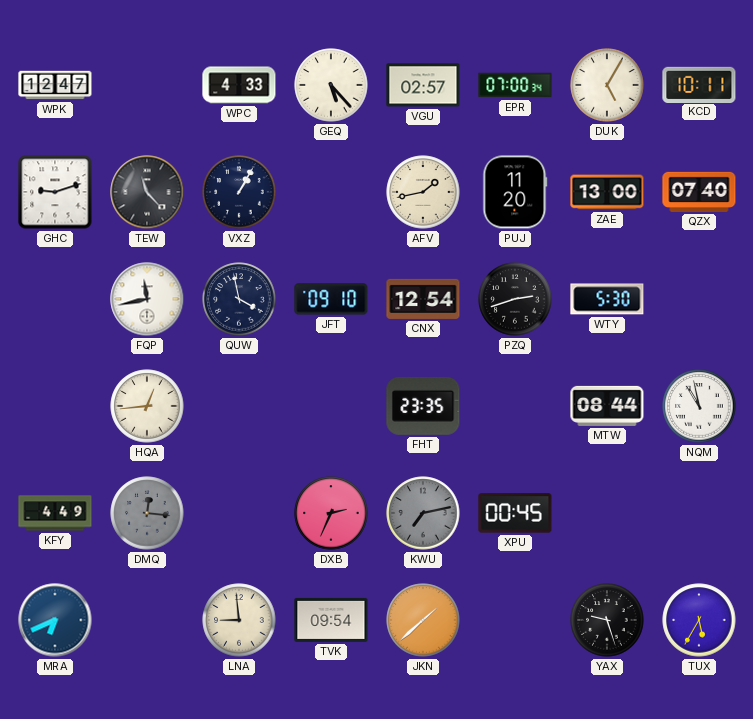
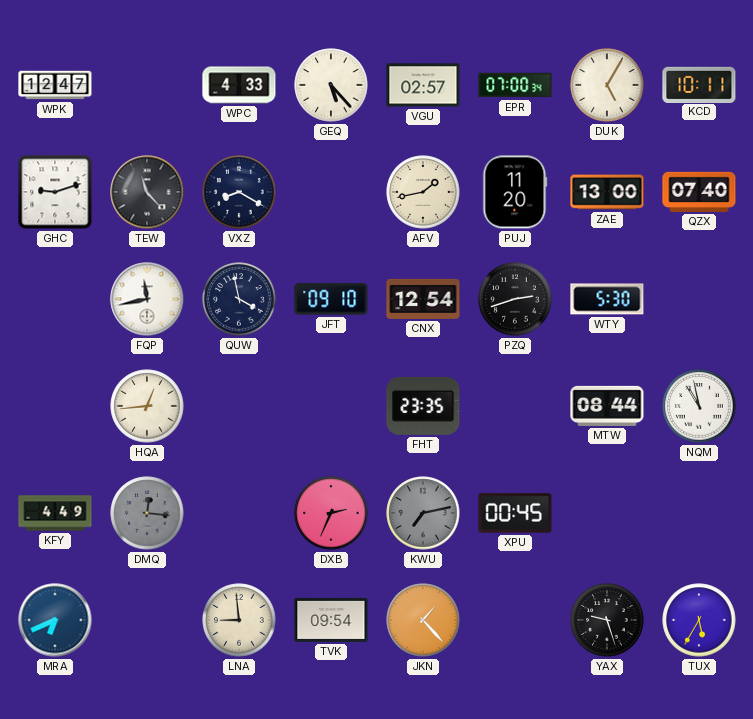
VXZ: 1:05 -> 8:20 (239, 192)
JKN: 1:38 -> 1:23 (423, 620)
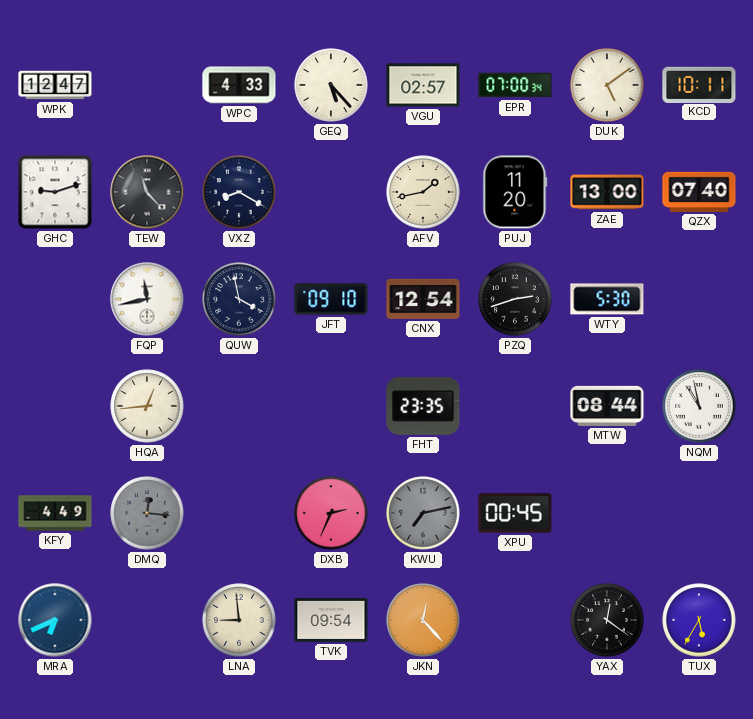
DUK: 5:05 -> 5:09 (607, 85)
JKN: 1:23 -> 12:23 (423, 620)
YAX: 9:27 -> 12:21 (607, 620)
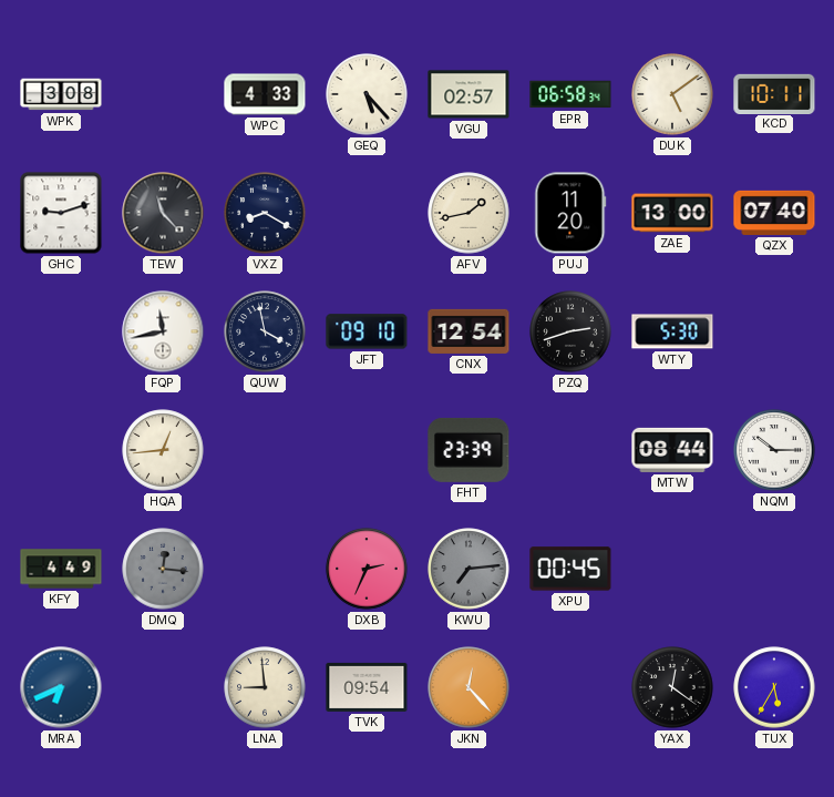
WPK: 12:47 -> 3:08 (61, 94)
EPR: 07:00 -> 06:58 (570, 94)
FHT: 23:35 -> 23:39 (469, 450)
NQM: 10:58 -> 10:15 (774, 450)
KWU: 7:13 -> 7:14 (469, 569)
